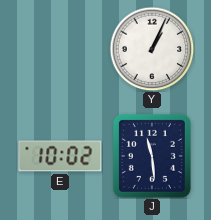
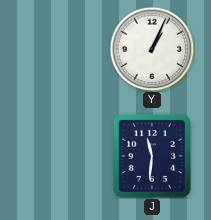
E: 10:02 -> none (60, 156)
J: 11:29 -> 11:31 (152, 156)
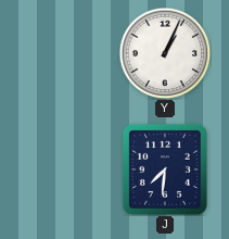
J: 11:31 -> 7:31 (165, 169)
